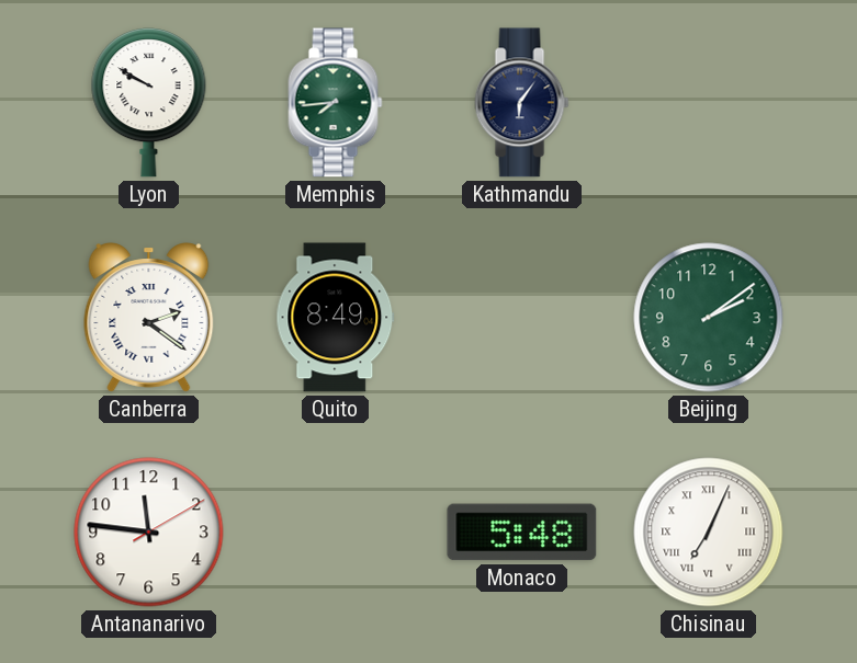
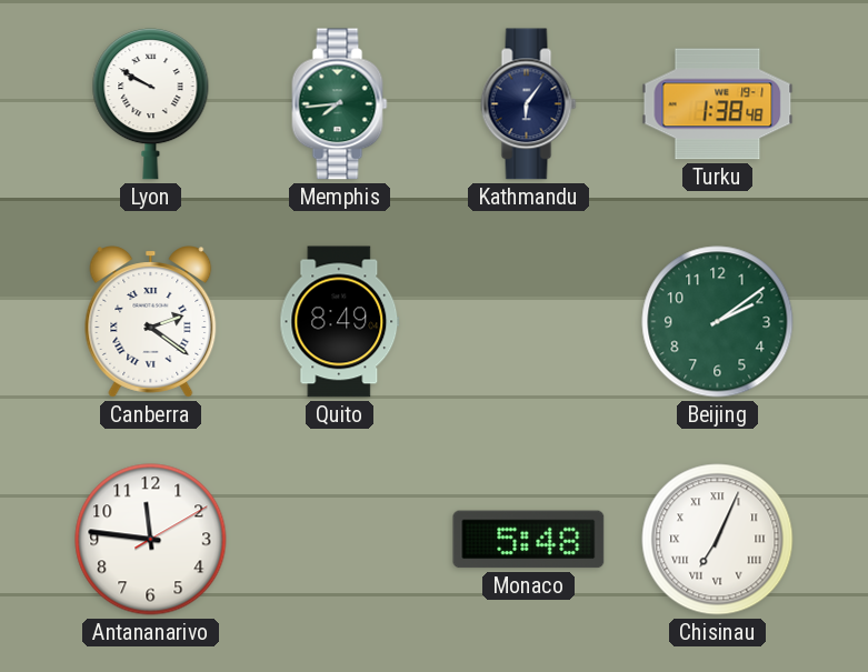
Turku: none -> 1:38 (718, 104)
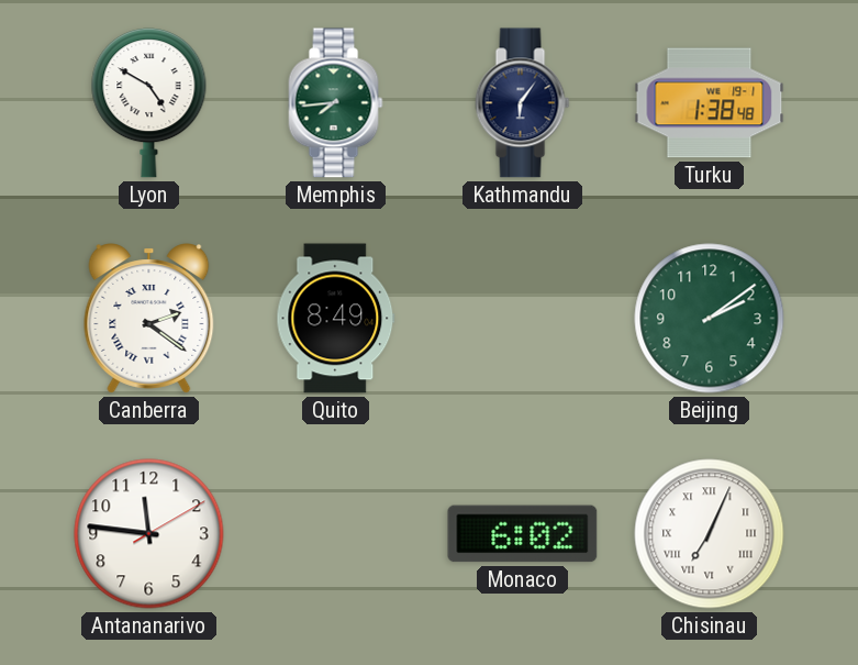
Lyon: 9:50 -> 4:50 (149, 103)
Monaco: 5:48 -> 6:02 (523, 534)
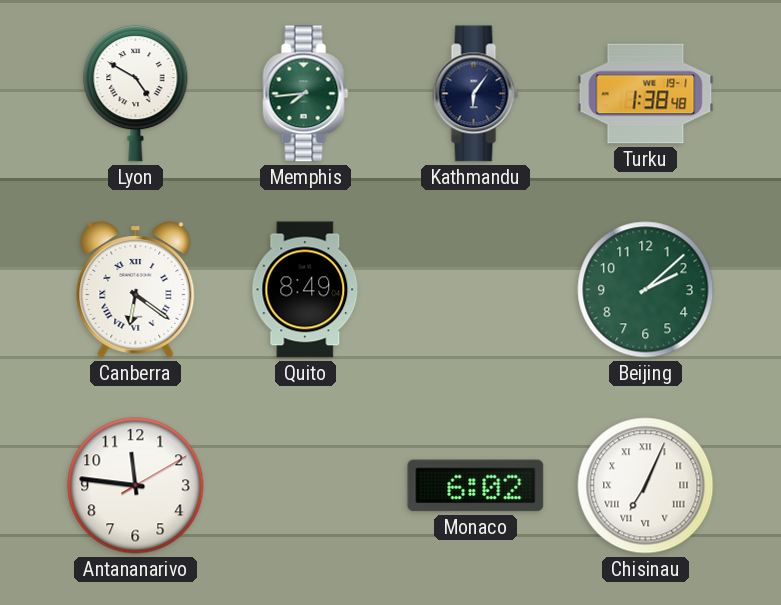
Canberra: 2:21 -> 6:21 (136, 290)
Beijing: 2:09 -> 2:08 (646, 290)
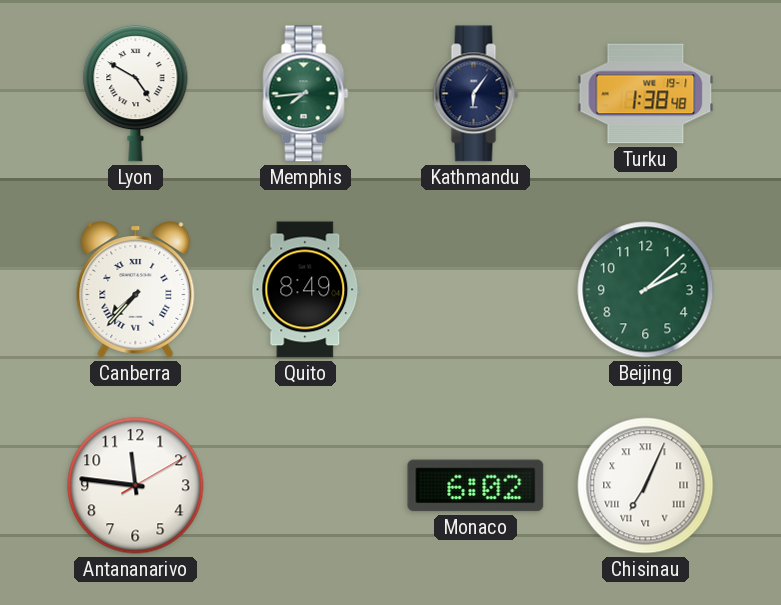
Canberra: 6:21 -> 7:37 (136, 290)
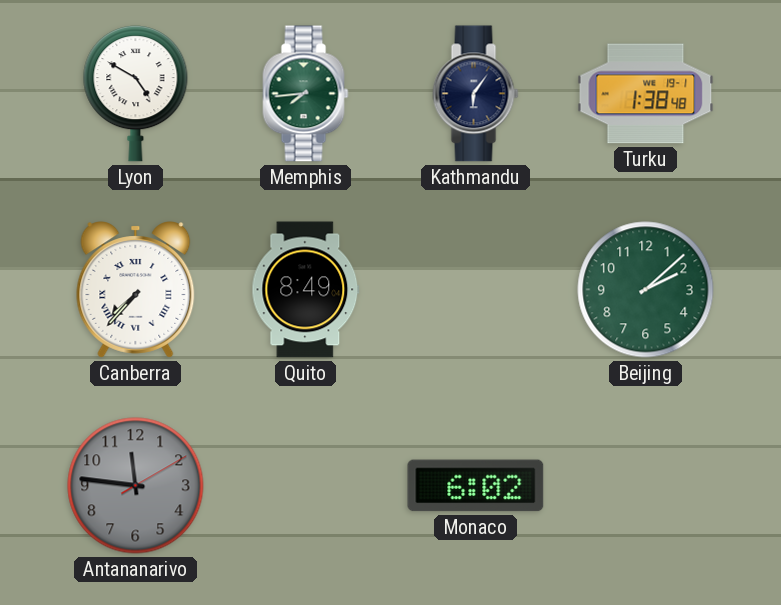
Antananarivo dial: white -> grey (136, 486)
Chisinau: 7:04 -> none (646, 486)
